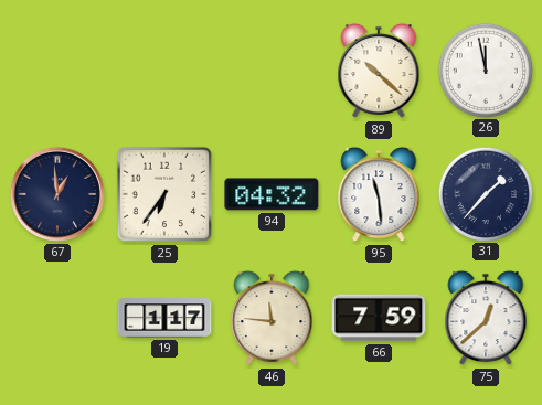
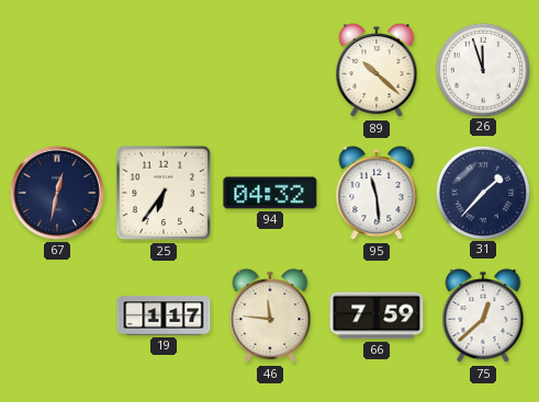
26: 11:58 -> 11:57 (482, 69)
67: 12:59 -> 12:32 (57, 193)
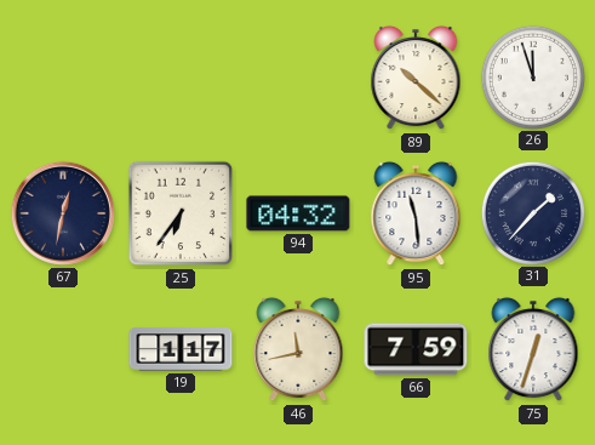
46: 11:46 -> 11:43 (298, 349)
75: 12:38 -> 12:33 (533, 349)
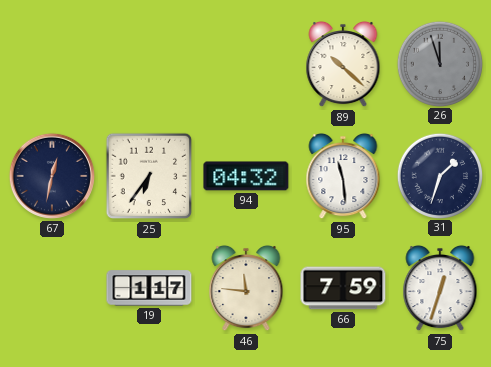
26 dial: white -> grey (439, 63)
31: 1:37 -> 1:33 (439, 175)
46: 11:43 -> 11:46 (246, 288)
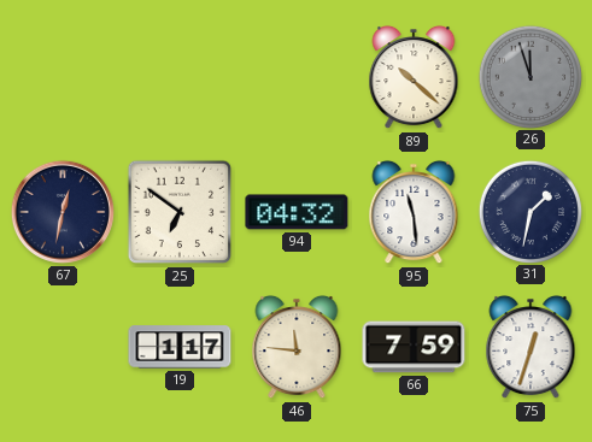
25: 6:36 -> 6:51 (180, 212)
31: 1:33 -> 1:32 (529, 211)
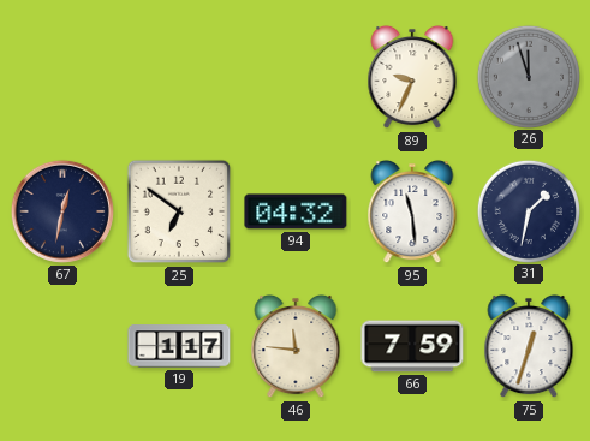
89: 10:22 -> 9:34 (412, 77)
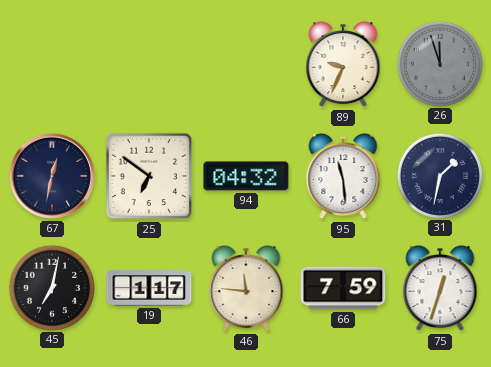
45: none -> 7:02 (51, 287)
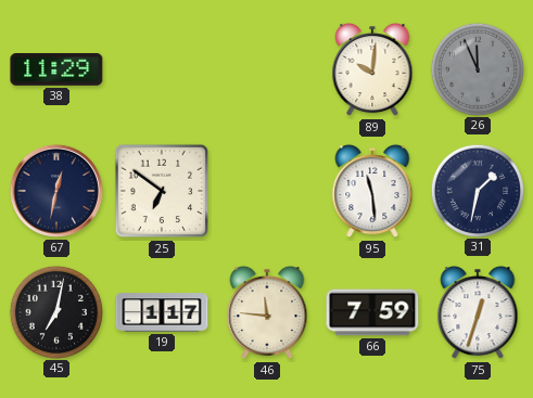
38: none -> 11:29 (56, 69)
89: 9:34 -> 10:01 (372, 69)
26: 11:57 -> 11:56 (477, 68)
94: 04:32 -> none (246, 176)
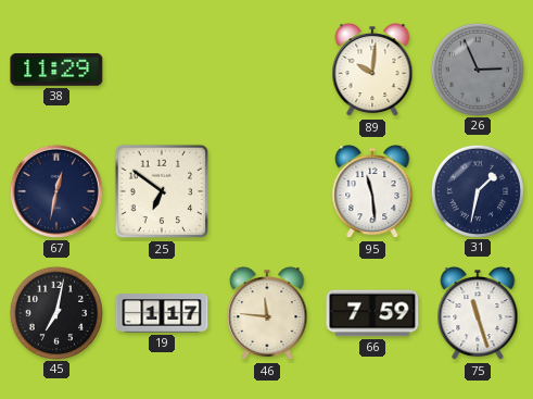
26: 11:56 -> 2:56 (477, 68)
75: 12:33 -> 11:27 (478, 313)
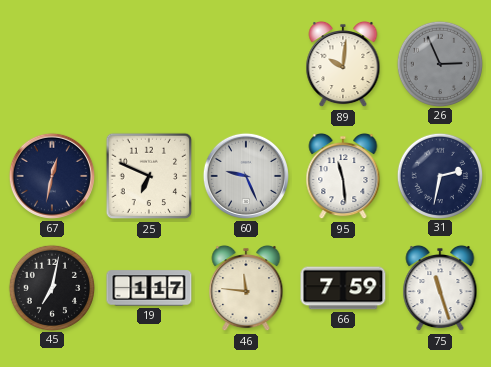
38: 11:29 -> none (56, 70)
25: 6:51 -> 6:49 (149, 176)
60: none -> 9:26 (246, 176)
31: 1:32 -> 2:32 (439, 175)
